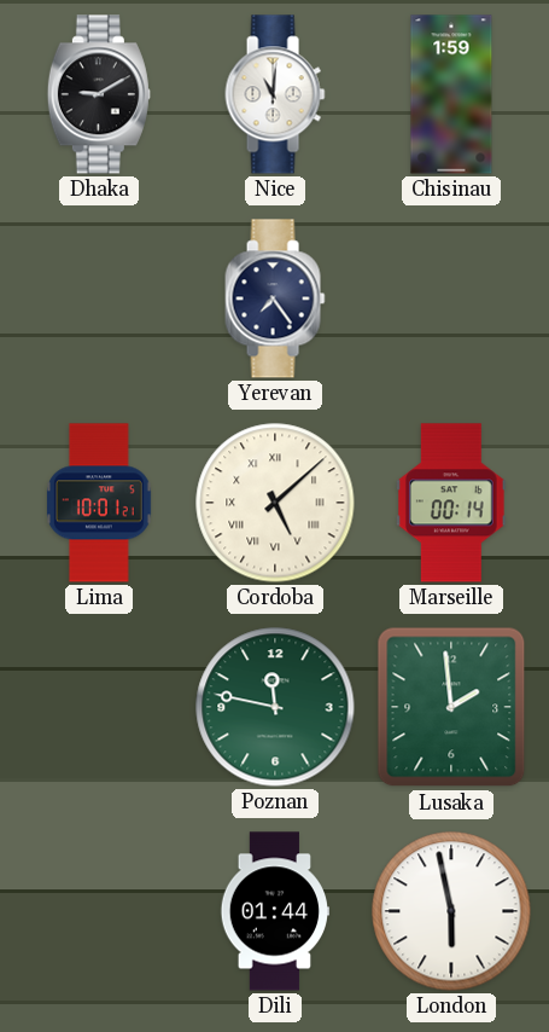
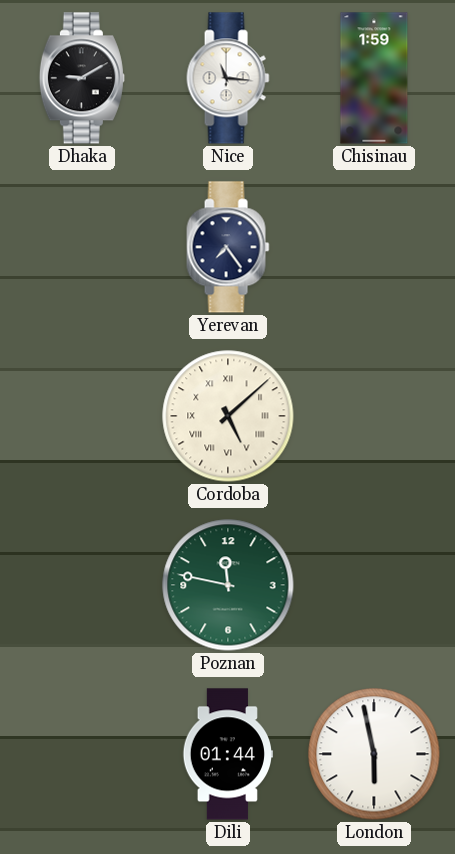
Nice: 11:01 -> 11:16 (228, 78)
Lima: 10:01 -> none (100, 503)
Marseille: 00:14 -> none (452, 503)
Lusaka: 1:59 -> none (451, 707)
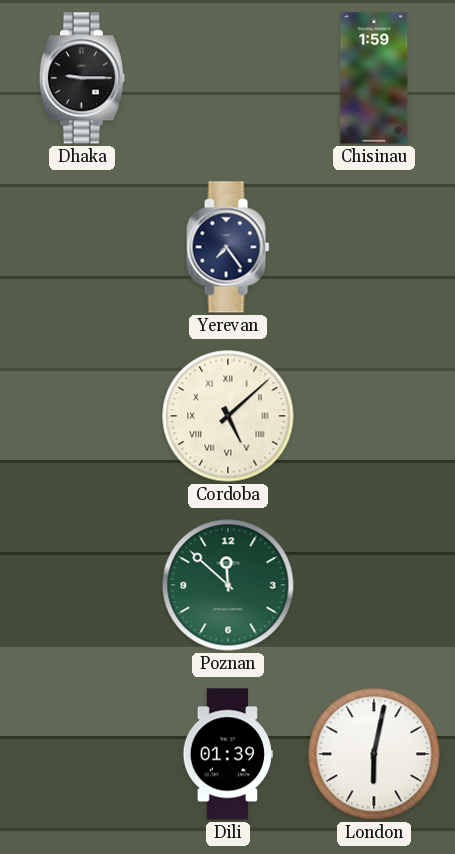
Dhaka: 9:10 -> 9:15 (82, 78)
Nice: 11:16 -> none (228, 78)
Poznan: 11:47 -> 11:52 (228, 585)
Dili: 01:44 -> 01:39 (227, 754)
London: 5:58 -> 6:02 (374, 754)
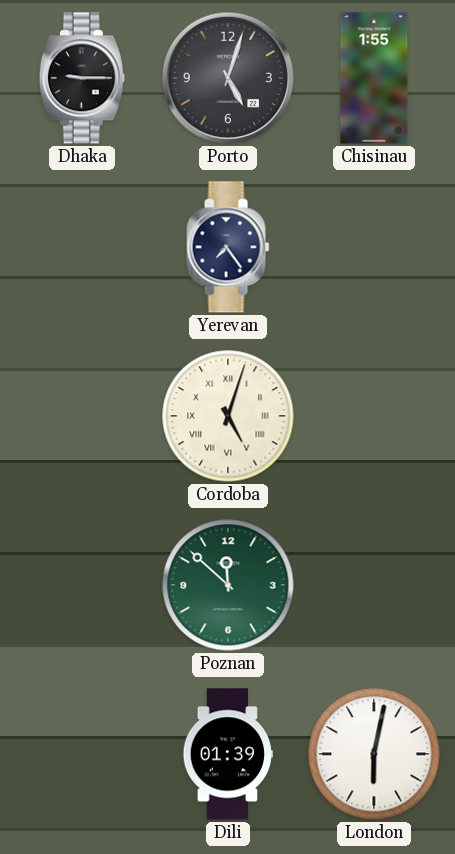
Porto: none -> 5:03 (228, 78)
Chisinau: 1:59 -> 1:55 (374, 78)
Cordoba: 5:08 -> 5:03 (228, 416)
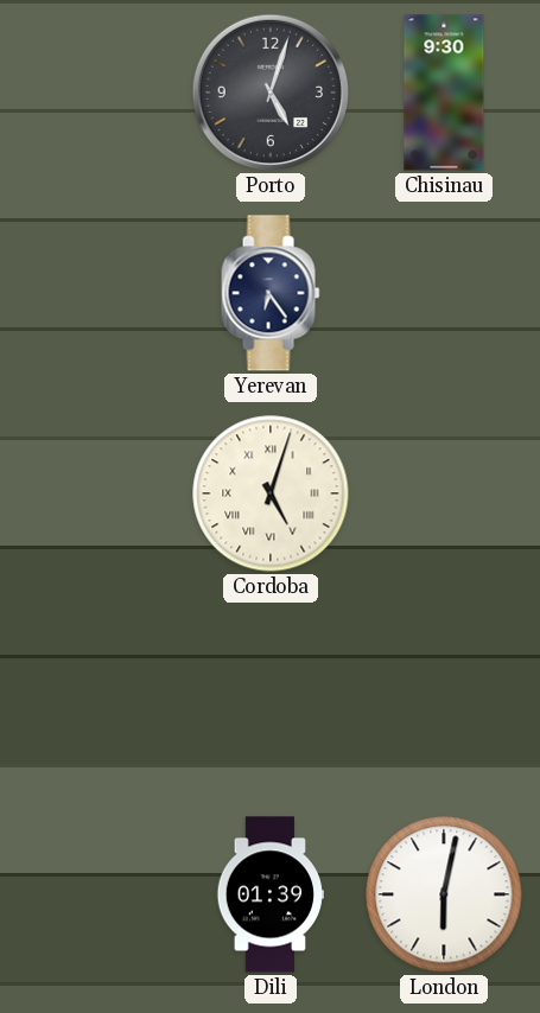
Dhaka: 9:15 -> none (82, 78)
Chisinau: 1:55 -> 9:30 (444, 93)
Yerevan: 7:24 -> 6:24 (271, 293)
Poznan: 11:52 -> none (228, 585)
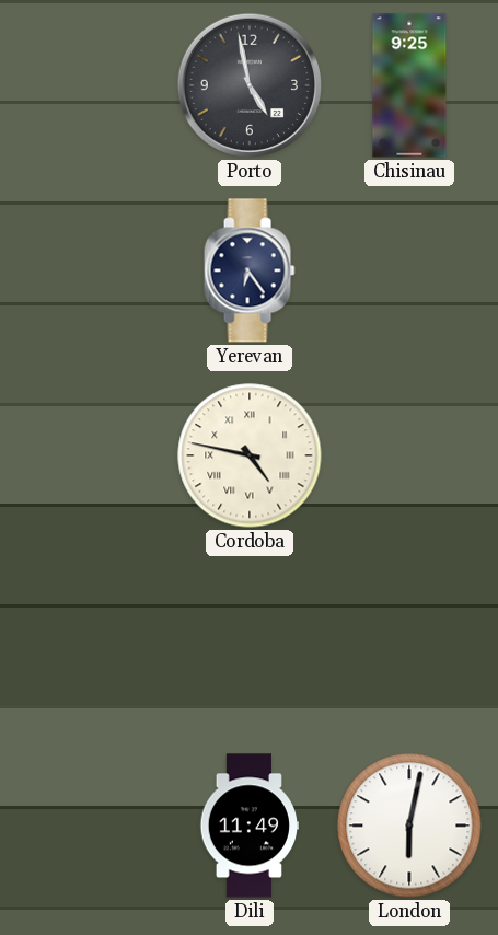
Porto: 5:03 -> 4:58 (250, 85)
Chisinau: 9:30 -> 9:25 (409, 85)
Cordoba: 5:03 -> 4:47 (250, 455)
Dili: 01:39 -> 11:49 (248, 826)
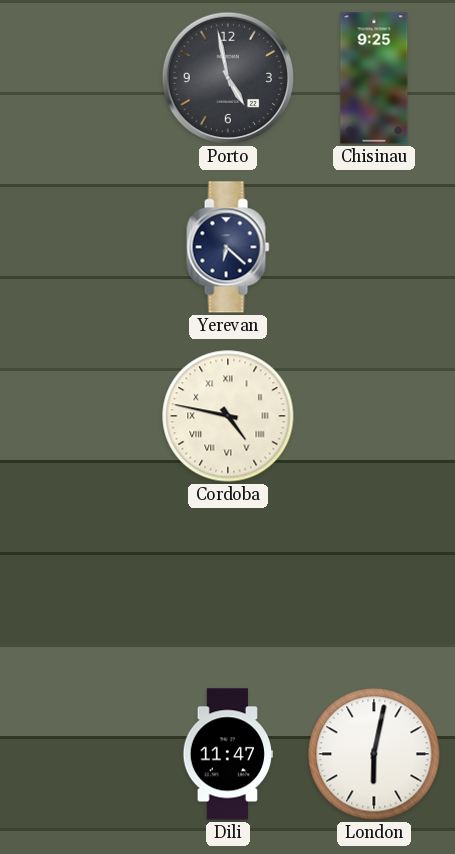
Yerevan: 6:24 -> 6:22 (228, 247)
Dili: 11:49 -> 11:47 (227, 754)
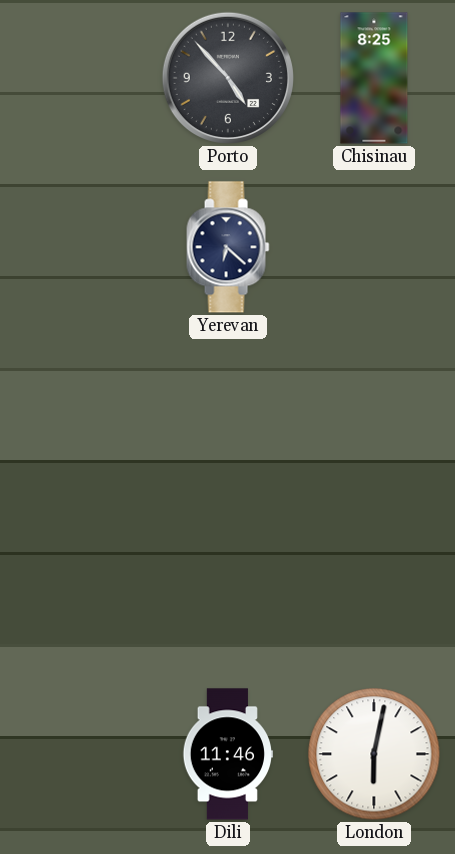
Porto: 4:58 -> 4:53 (228, 78)
Chisinau: 9:25 -> 8:25 (374, 78)
Cordoba: 4:47 -> none (228, 416)
Dili: 11:47 -> 11:46 (227, 754)
